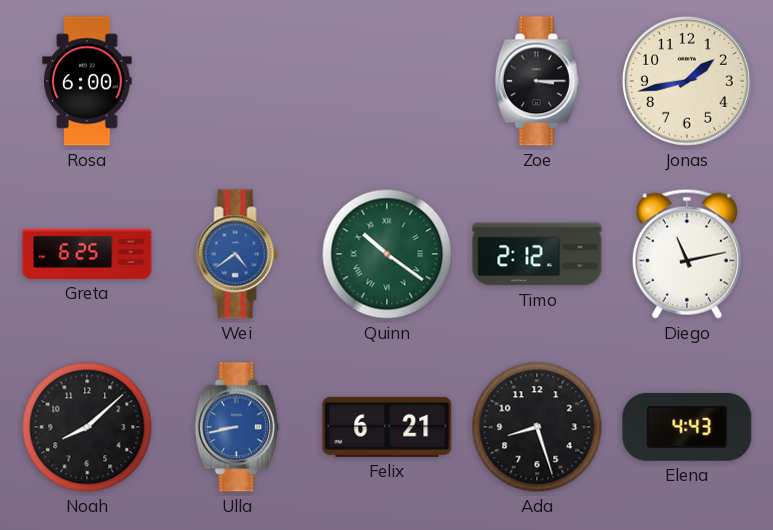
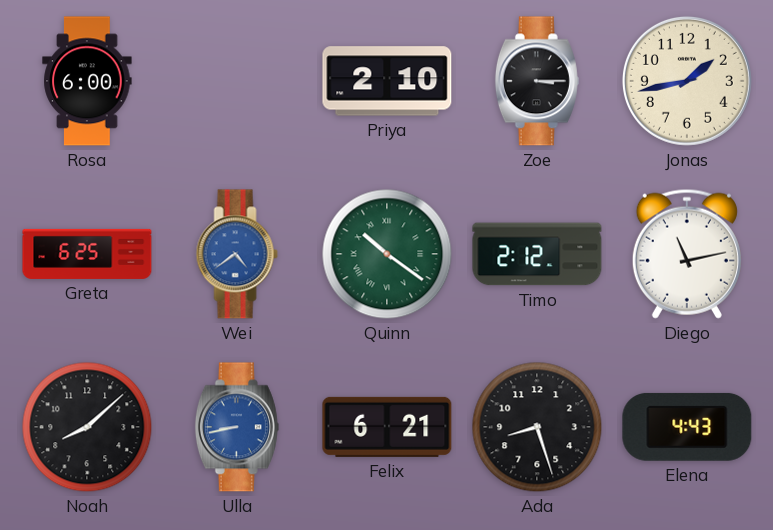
Priya: none -> 2:10 (387, 81)
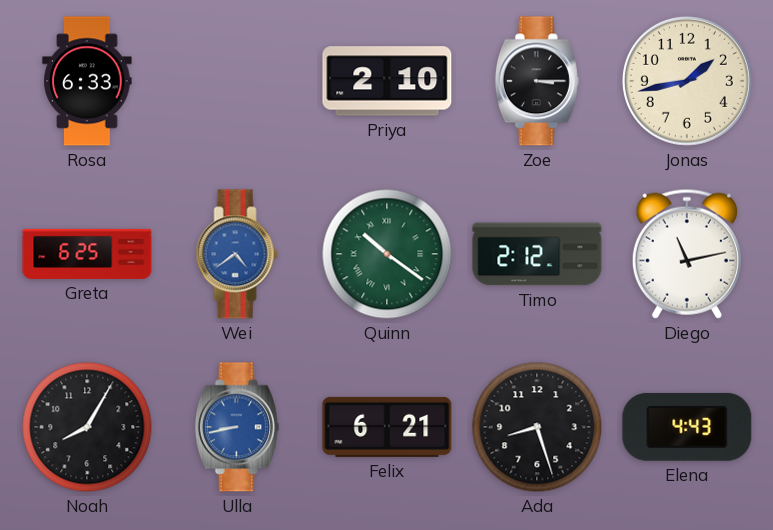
Rosa: 6:00 -> 6:33 (87, 81)
Noah: 8:08 -> 8:05 (87, 427)
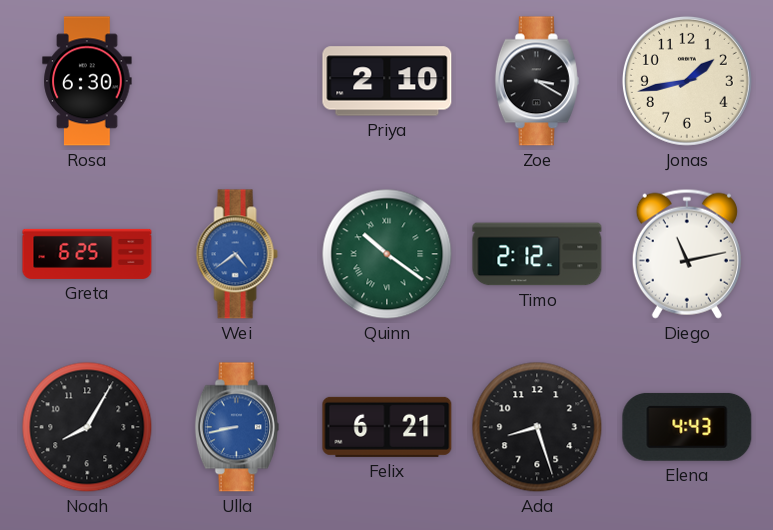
Rosa: 6:33 -> 6:30 (87, 81)
Zoe: 3:15 -> 3:20 (537, 81)
